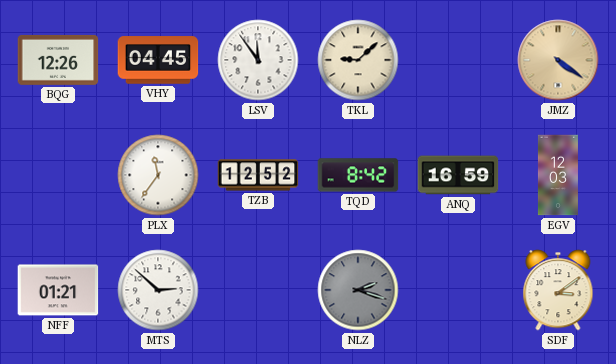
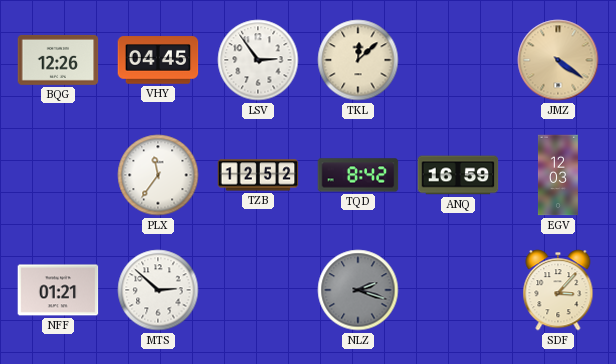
LSV: 11:54 -> 2:54 (258, 60)
TKL: 9:08 -> 12:08 (358, 60)
SDF: 3:09 -> 3:07 (558, 290)
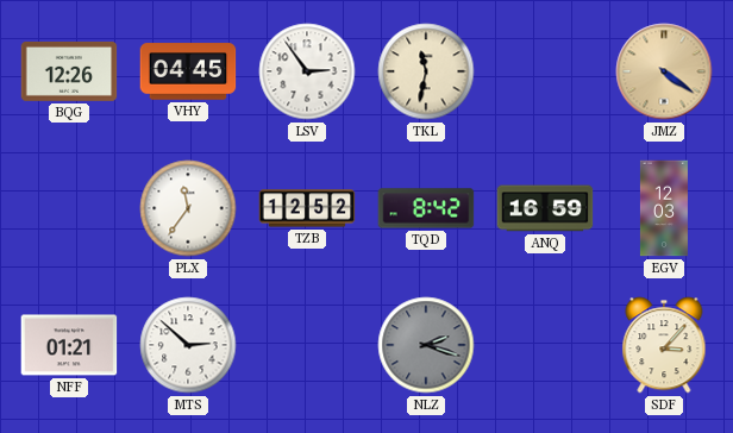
TKL: 12:08 -> 11:32 (426, 71)
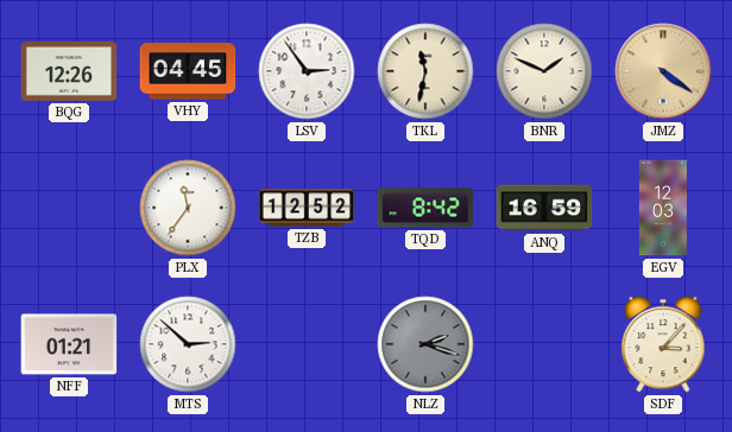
BNR: none -> 1:49 (544, 71)
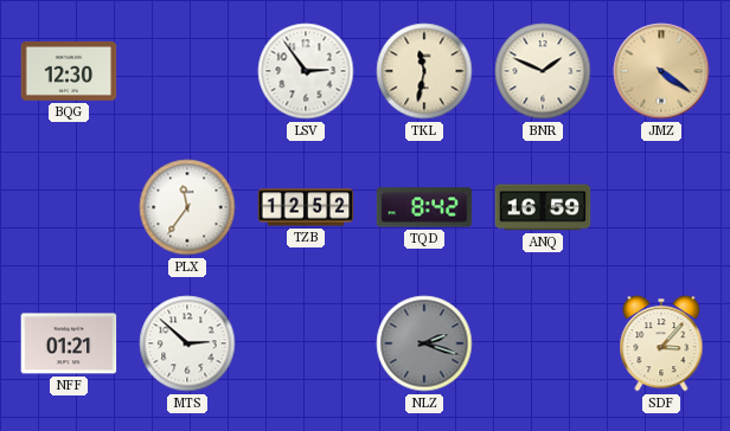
BQG: 12:26 -> 12:30 (69, 71)
VHY: 04:45 -> none (188, 71)
EGV: 12:03 -> none (663, 208)
